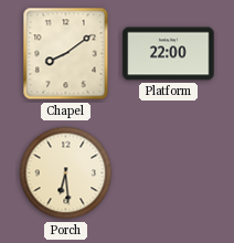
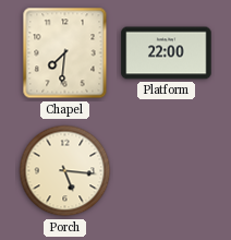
Chapel: 8:09 -> 7:31 (65, 53)
Porch: 6:29 -> 5:16 (65, 171)
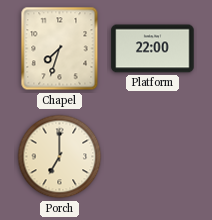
Chapel: 7:31 -> 7:33 (60, 49)
Porch: 5:16 -> 7:00 (60, 157)
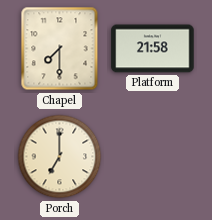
Chapel: 7:33 -> 7:30 (60, 49)
Platform: 22:00 -> 21:58 (153, 49)
